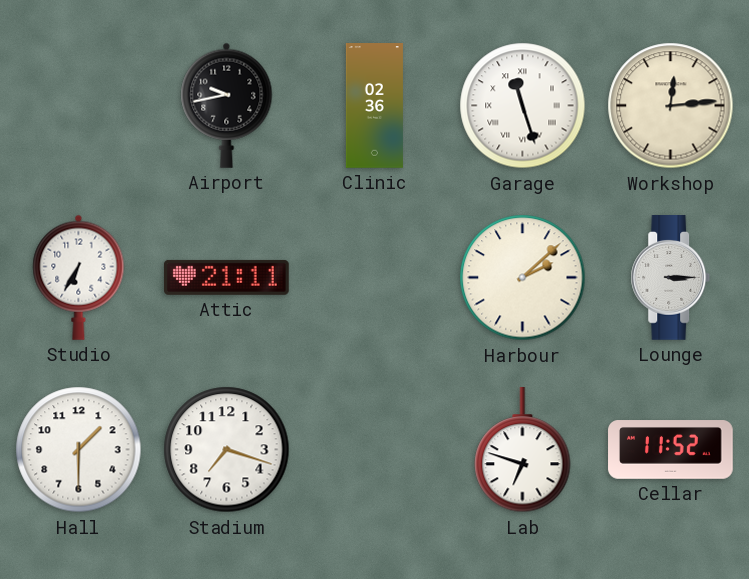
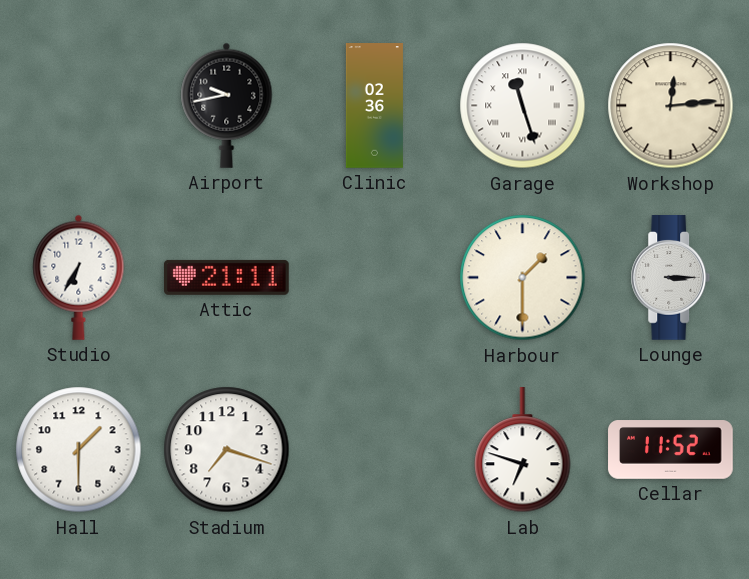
Harbour: 2:08 -> 1:30 (523, 278)
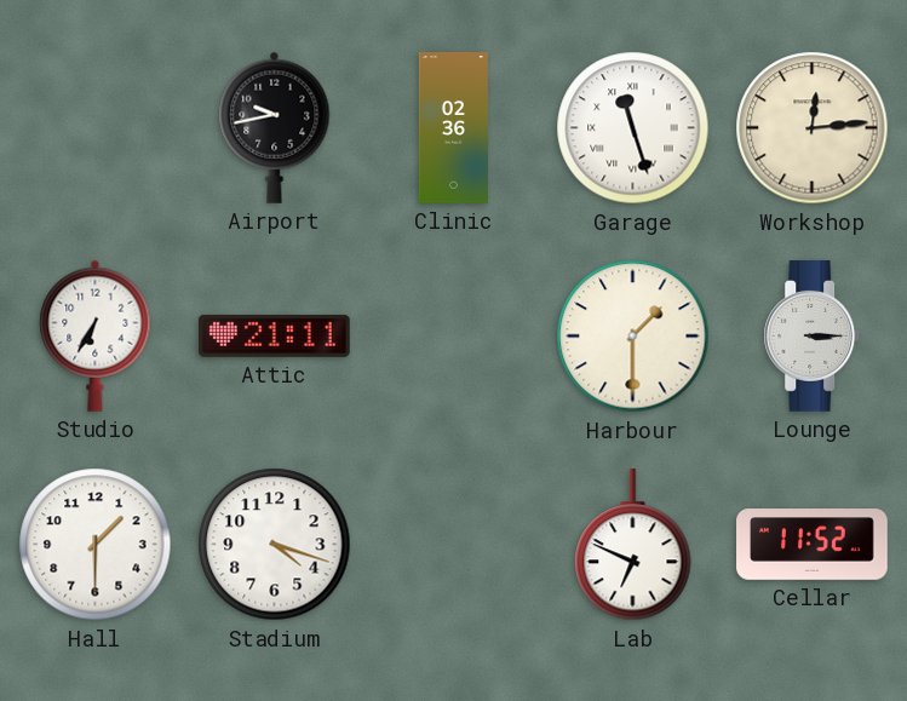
Stadium: 7:18 -> 4:18 (275, 545)
Lab: 6:48 -> 6:49 (633, 546)
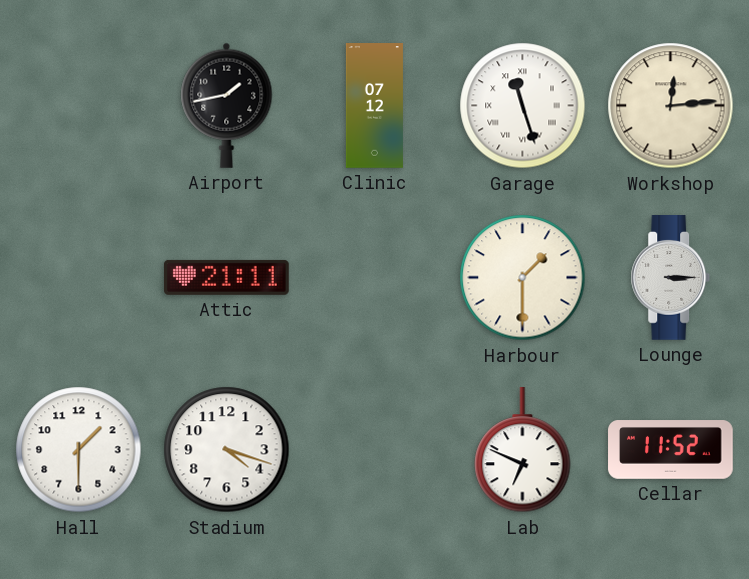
Airport: 9:43 -> 1:43 (227, 105)
Clinic: 02:36 -> 07:12 (374, 106)
Studio: 6:35 -> none (96, 335)
